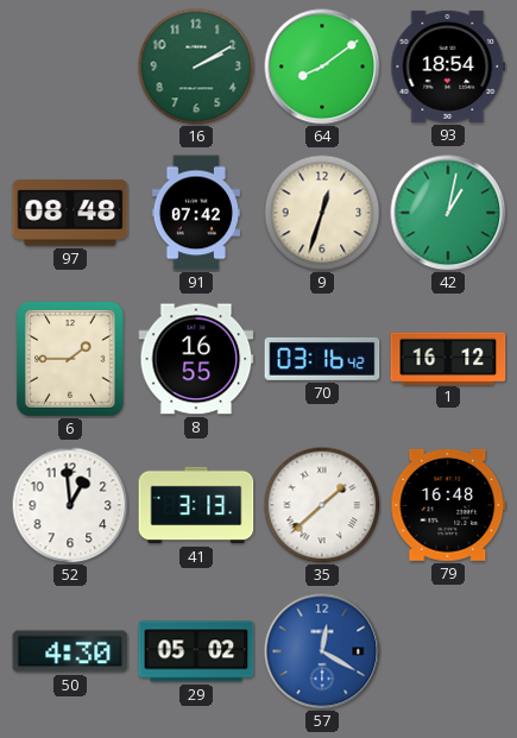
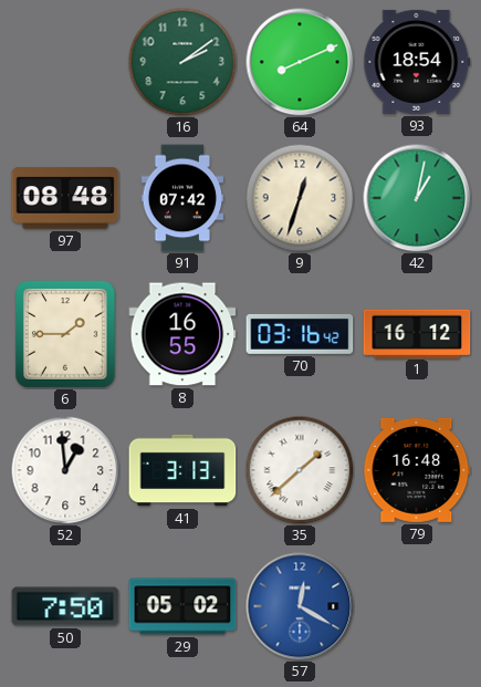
16: 2:10 -> 2:09 (182, 62)
64: 8:09 -> 8:11 (300, 62)
50: 4:30 -> 7:50 (65, 606)
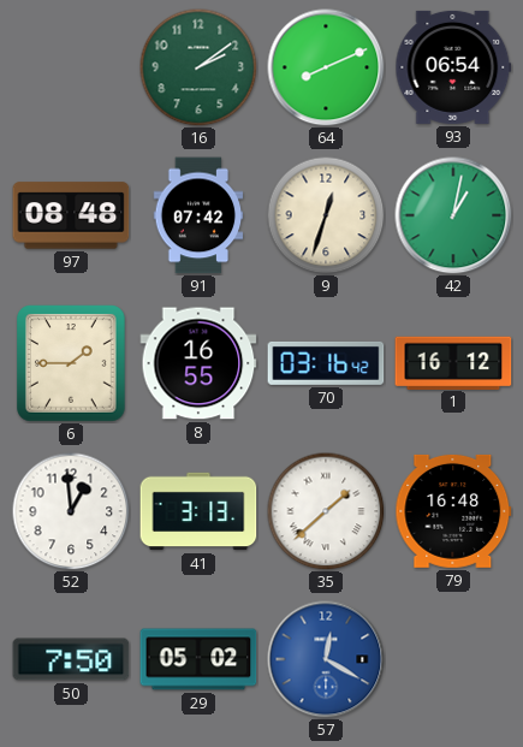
93: 18:54 -> 06:54 (453, 67)
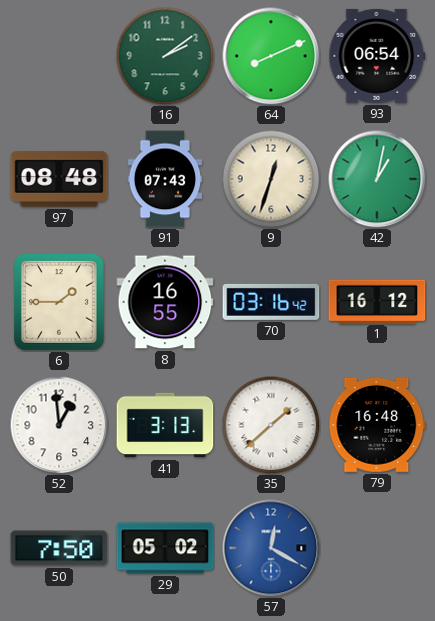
91: 07:42 -> 07:43 (165, 179)
